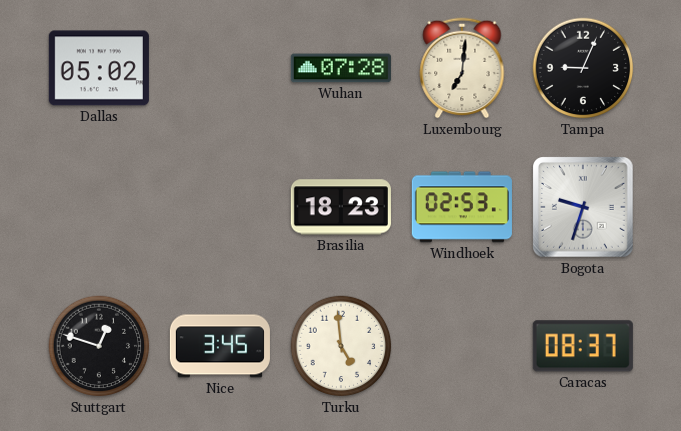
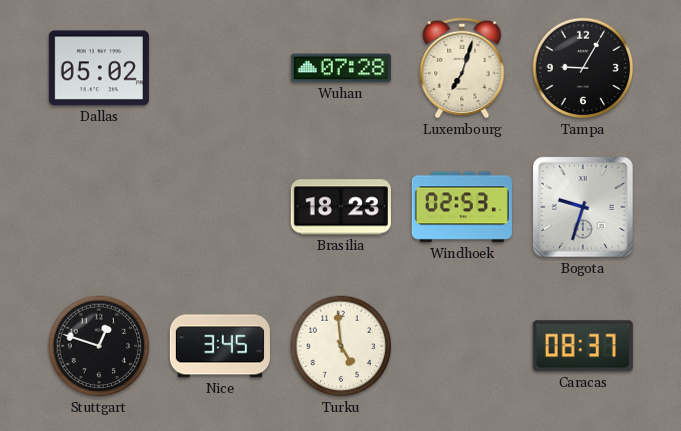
Luxembourg: 7:01 -> 7:03 (462, 68)
Tampa: 9:04 -> 9:05 (583, 68)
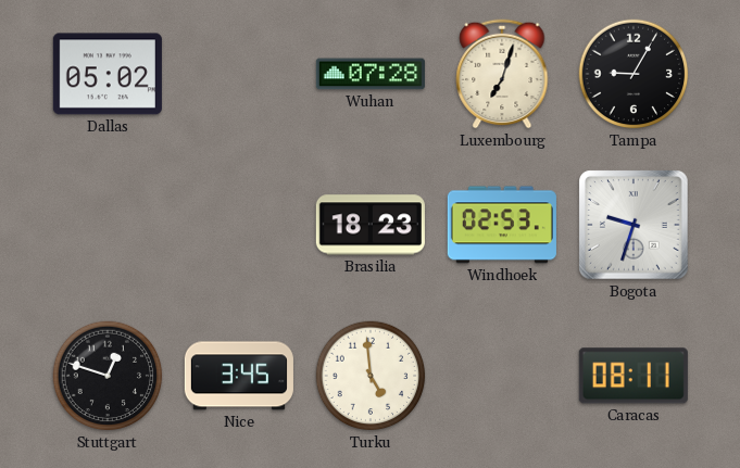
Caracas: 08:37 -> 08:11 (634, 376)
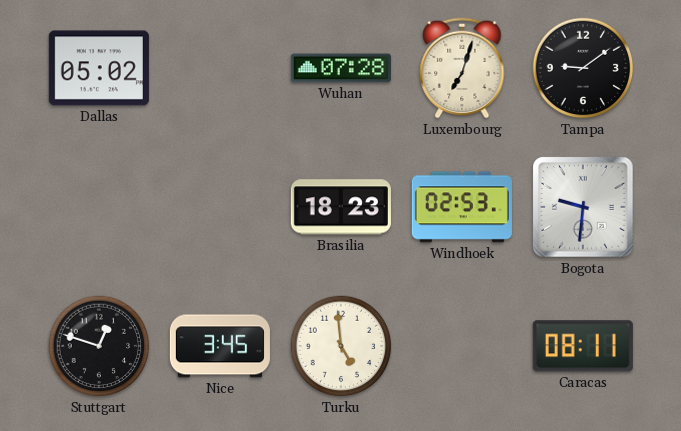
Tampa: 9:05 -> 9:09 (583, 68)
Bogota: 9:33 -> 9:31 (583, 207)
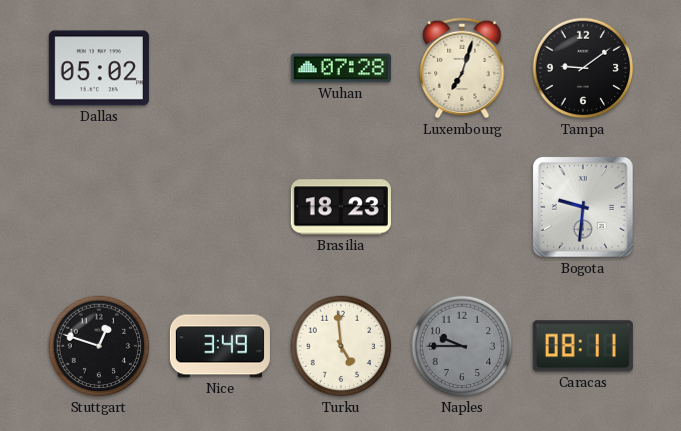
Windhoek: 02:53 -> none (462, 207)
Nice: 3:45 -> 3:49 (220, 346)
Naples: none -> 9:45 (462, 346)
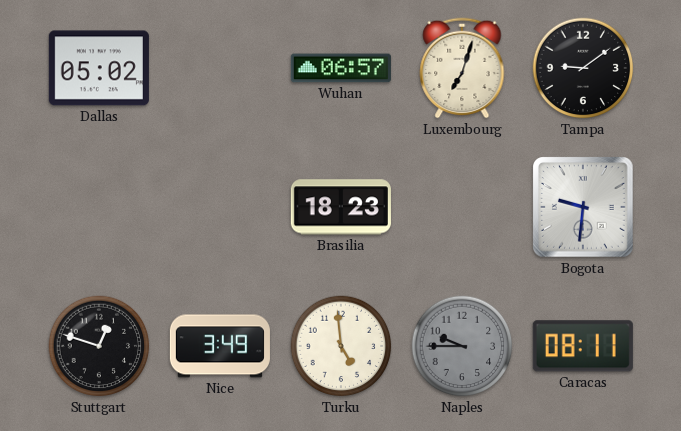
Wuhan: 07:28 -> 06:57 (341, 68)
